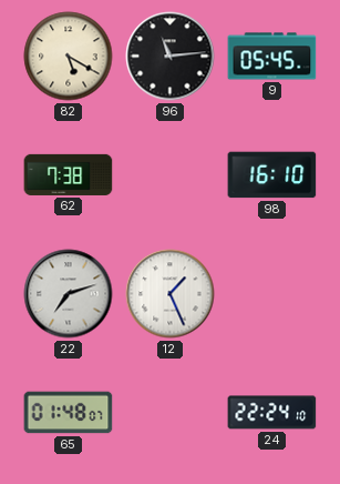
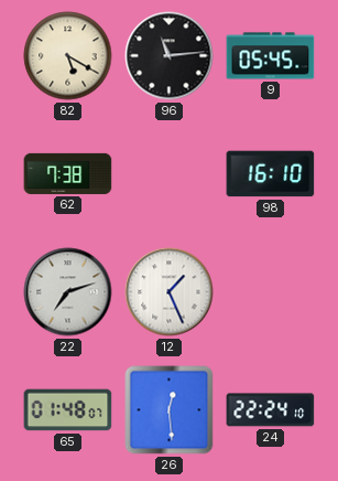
26: none -> 12:29 (170, 410)
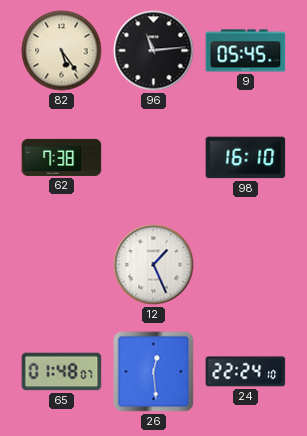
82: 5:20 -> 5:24 (62, 51)
22: 7:12 -> none (68, 292)
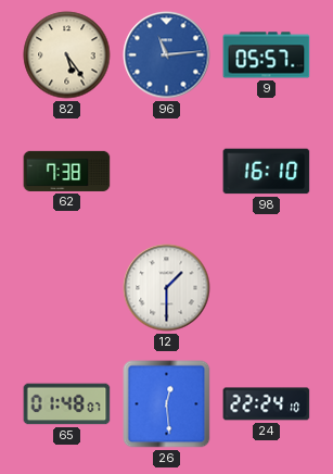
96 dial: black -> blue (167, 55)
9: 05:45 -> 05:57 (267, 55)
12: 1:26 -> 1:30 (167, 288)
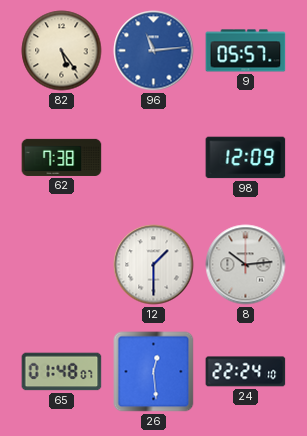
98: 16:10 -> 12:09 (246, 158)
8: none -> 10:14 (246, 265)
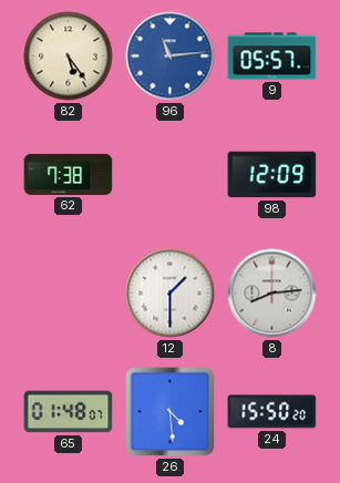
8: 10:14 -> 8:14 (272, 294)
26: 12:29 -> 4:29 (171, 412)
24: 22:24 -> 15:50 (272, 412)
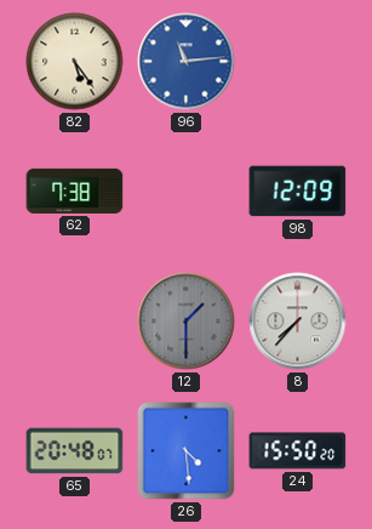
9: 05:57 -> none (272, 56)
12 dial: white -> grey (187, 322)
8: 8:14 -> 7:37 (298, 322)
65: 01:48 -> 20:48 (75, 451)
